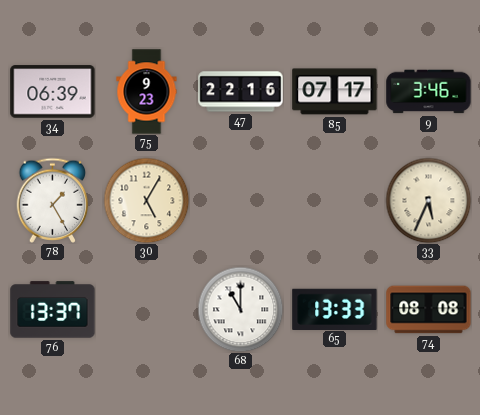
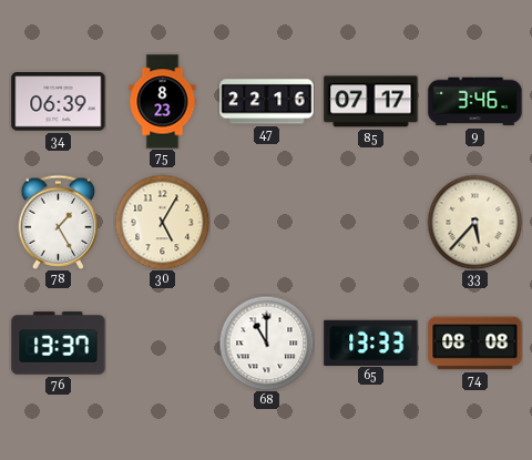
75: 9:23 -> 8:23 (163, 102)
33: 5:34 -> 5:37 (474, 222)
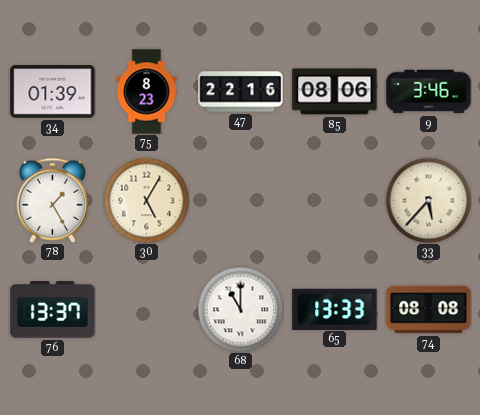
34: 06:39 -> 01:39 (53, 92)
85: 07:17 -> 08:06 (335, 92)
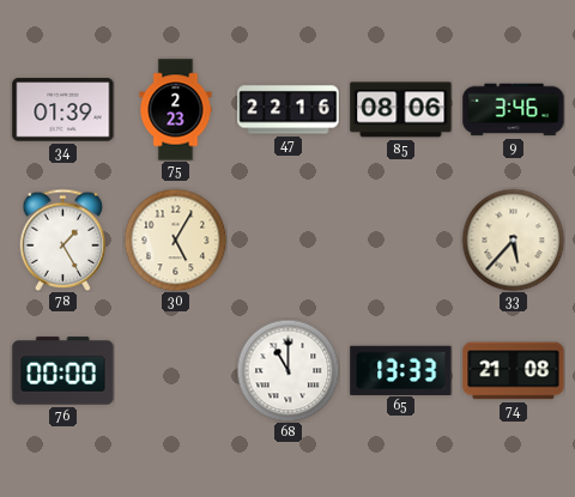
75: 8:23 -> 2:23 (176, 110)
76: 13:37 -> 00:00 (63, 371)
74: 08:08 -> 21:08 (514, 371)
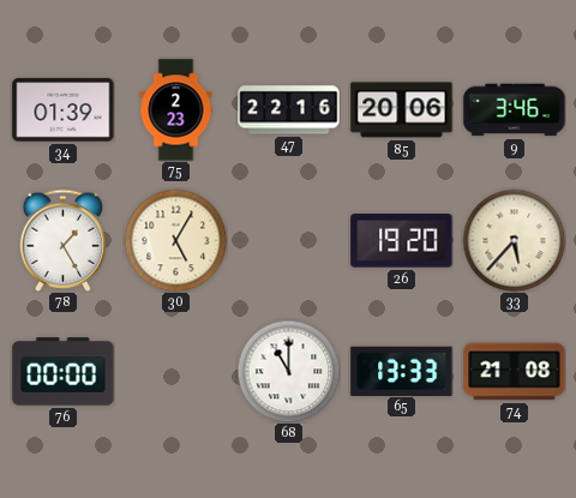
85: 08:06 -> 20:06 (402, 110)
26: none -> 19:20 (402, 241)
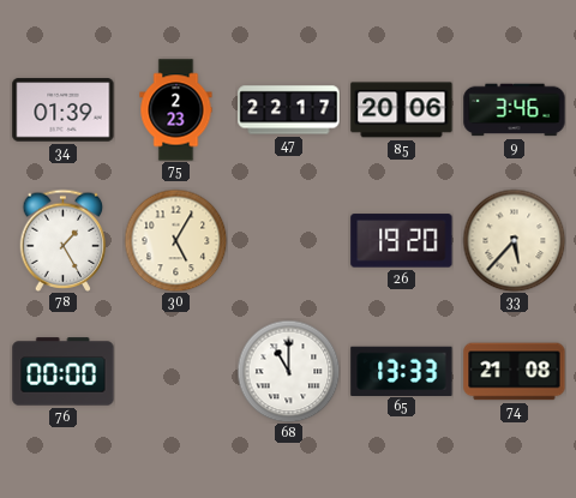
47: 22:16 -> 22:17 (289, 110)
